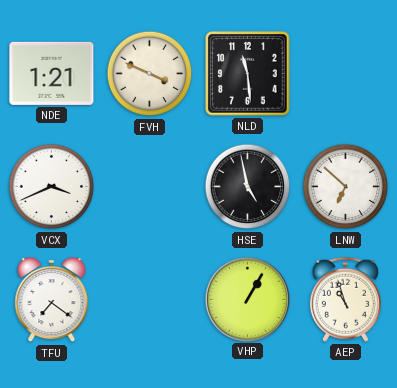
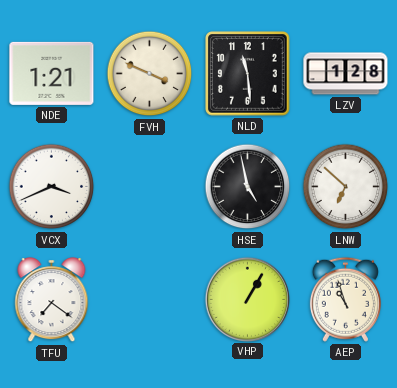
LZV: none -> 1:28 (346, 74)
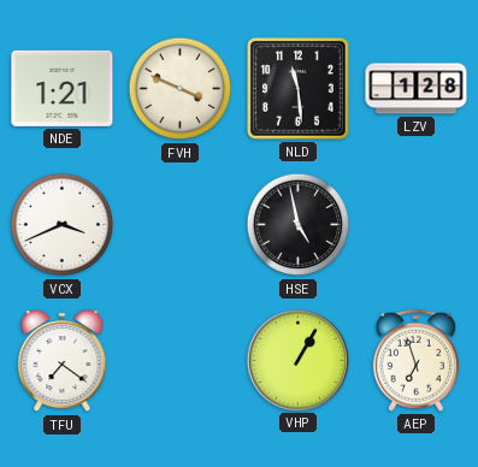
LNW: 6:52 -> none (346, 187)
AEP: 10:57 -> 6:57 (415, 360)
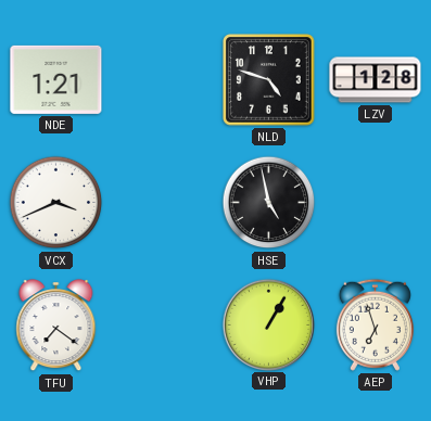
FVH: 3:49 -> none (181, 89)
NLD: 11:29 -> 4:48 (269, 80)
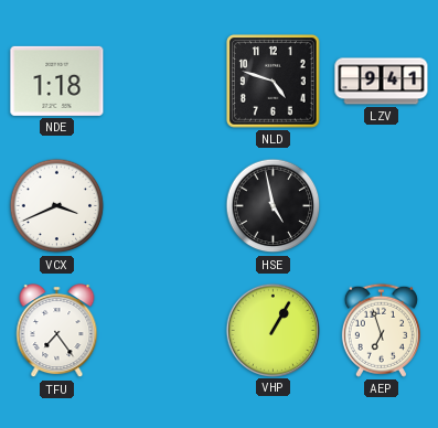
NDE: 1:21 -> 1:18 (57, 81)
LZV: 1:28 -> 9:41 (382, 82)
TFU: 7:21 -> 7:24 (57, 331)
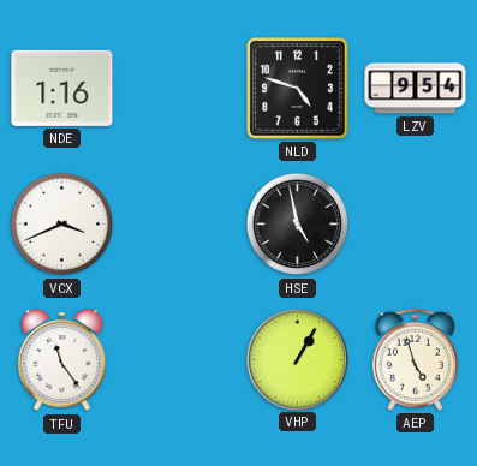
NDE: 1:18 -> 1:16 (62, 88)
LZV: 9:41 -> 9:54 (416, 89)
TFU: 7:24 -> 11:24 (62, 360)
AEP: 6:57 -> 4:57 (415, 359)
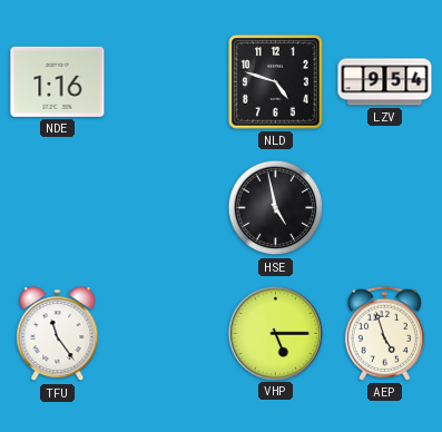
VCX: 3:41 -> none (62, 225)
VHP: 1:05 -> 5:15 (275, 333)
